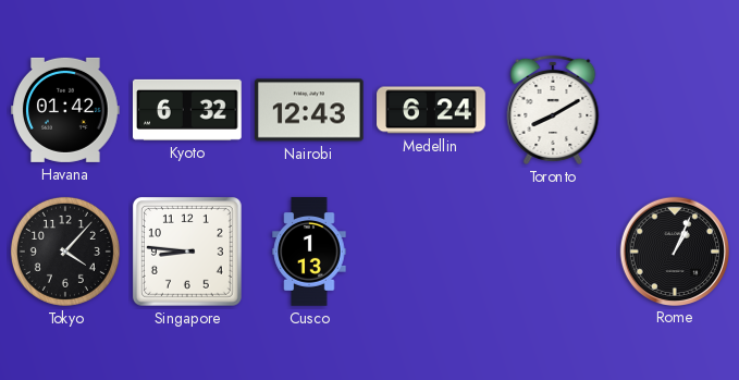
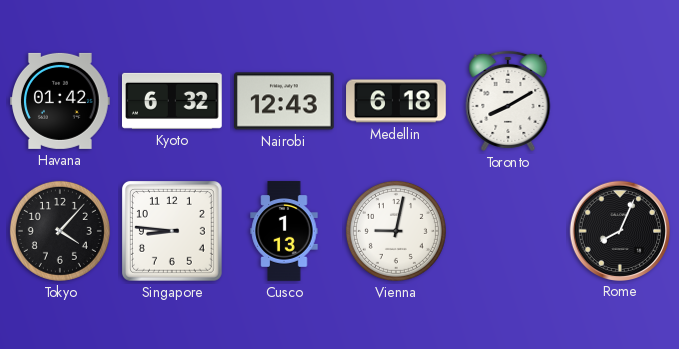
Medellin: 6:24 -> 6:18 (396, 101)
Vienna: none -> 9:02 (396, 231)
Rome: 1:04 -> 8:04 (619, 230)
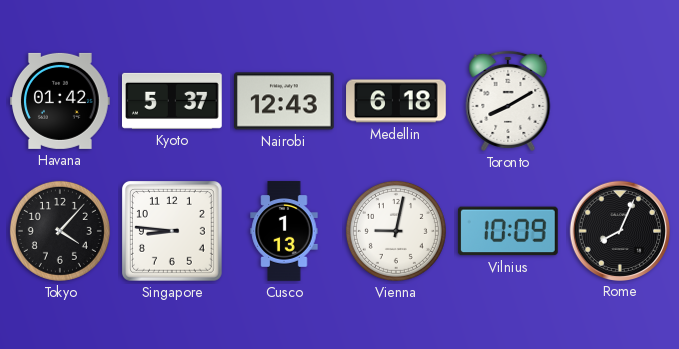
Kyoto: 6:32 -> 5:37 (172, 101)
Vilnius: none -> 10:09 (508, 231)
